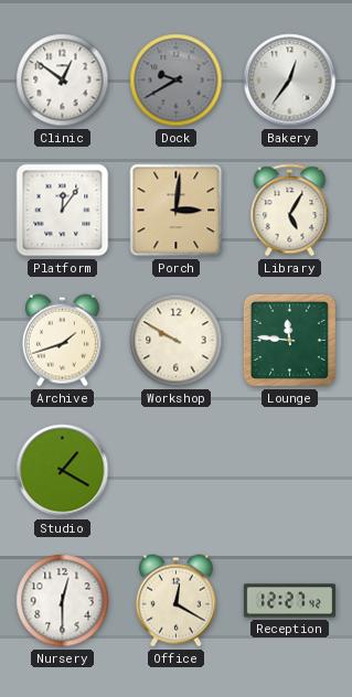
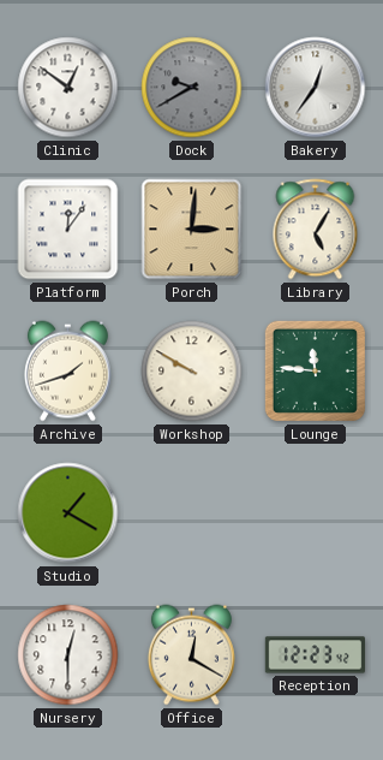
Reception: 12:27 -> 12:23 (315, 655)
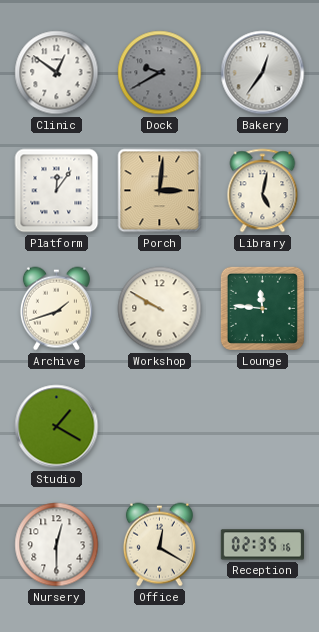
Library: 5:05 -> 5:02 (263, 191)
Reception: 12:23 -> 02:35 (262, 545)
